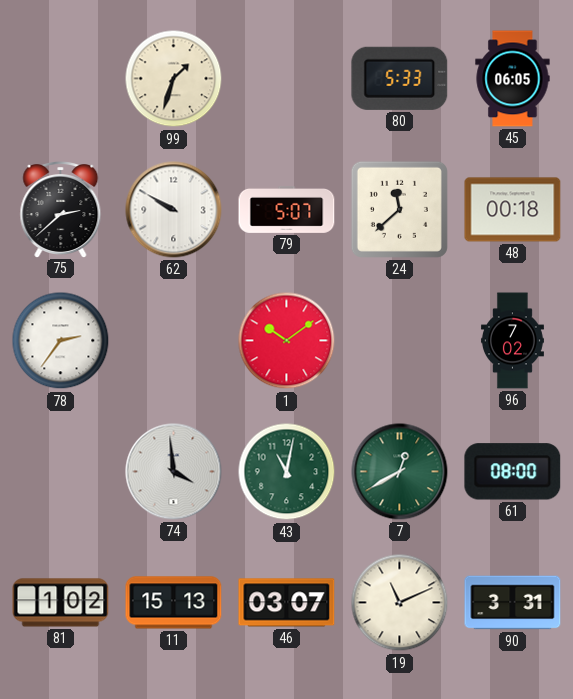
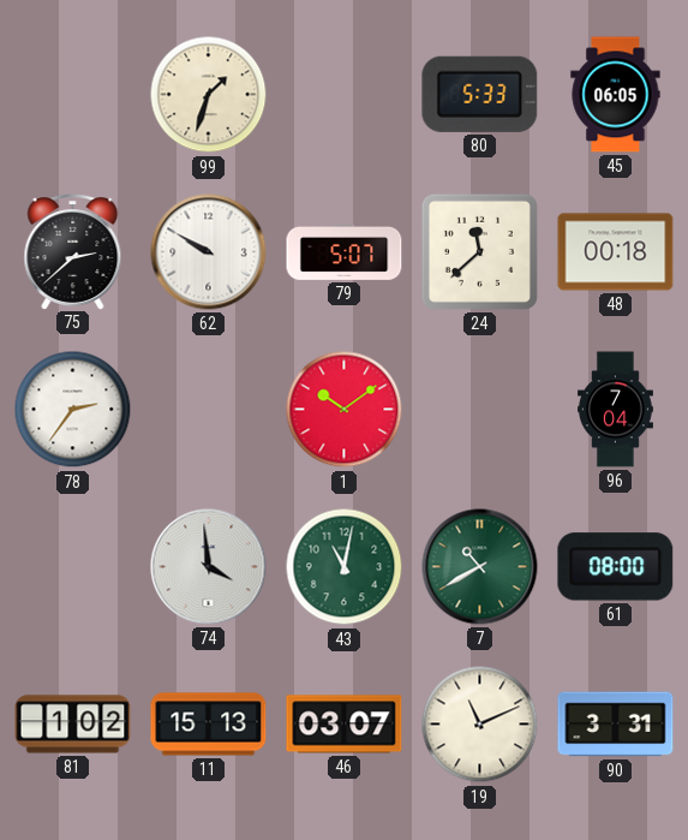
96: 7:02 -> 7:04 (615, 410)
7: 12:40 -> 10:40 (480, 567)
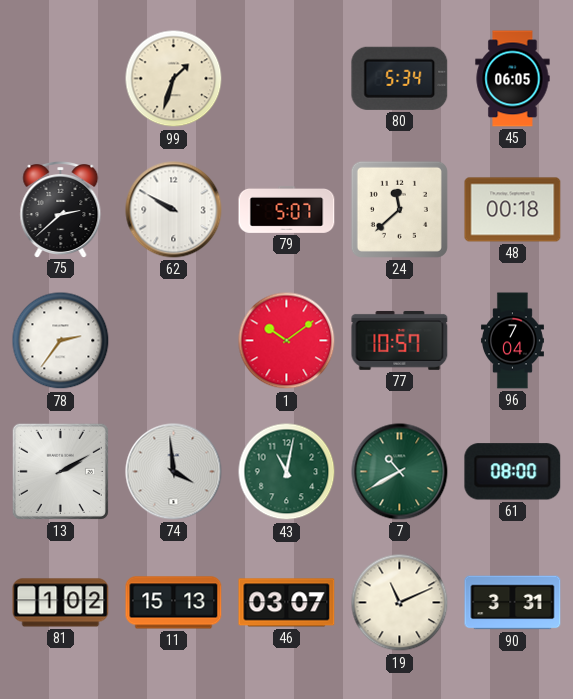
80: 5:33 -> 5:34 (400, 78)
77: none -> 10:57 (400, 340)
13: none -> 2:10 (60, 471)
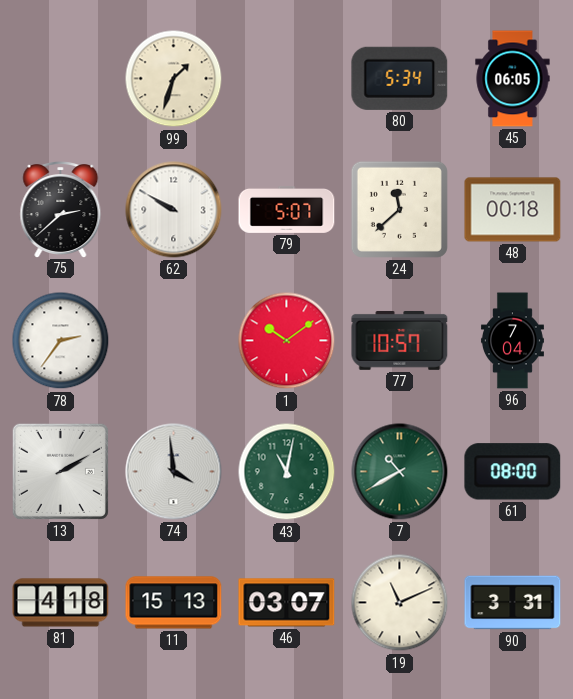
81: 1:02 -> 4:18 (61, 603)
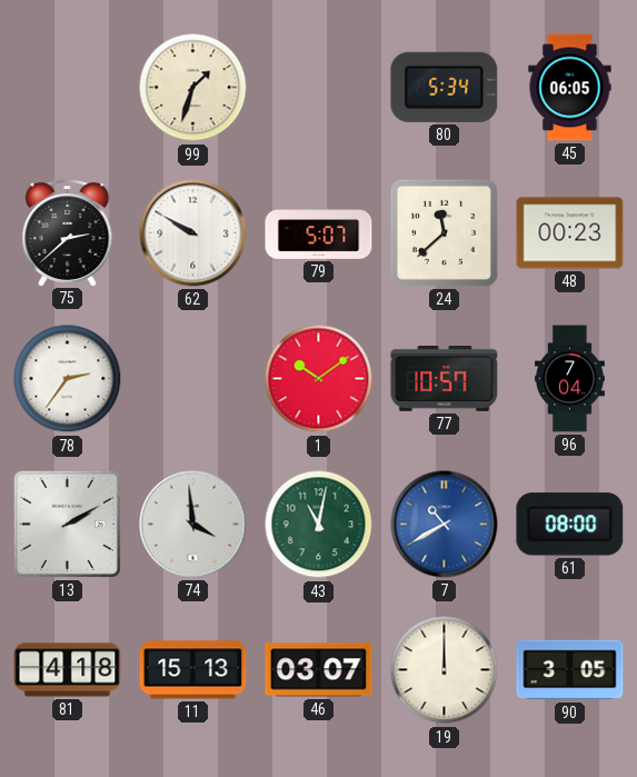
48: 00:18 -> 00:23 (570, 233)
7 dial: green -> blue (445, 525)
19: 11:11 -> 12:00 (445, 670)
90: 3:31 -> 3:05 (570, 670)
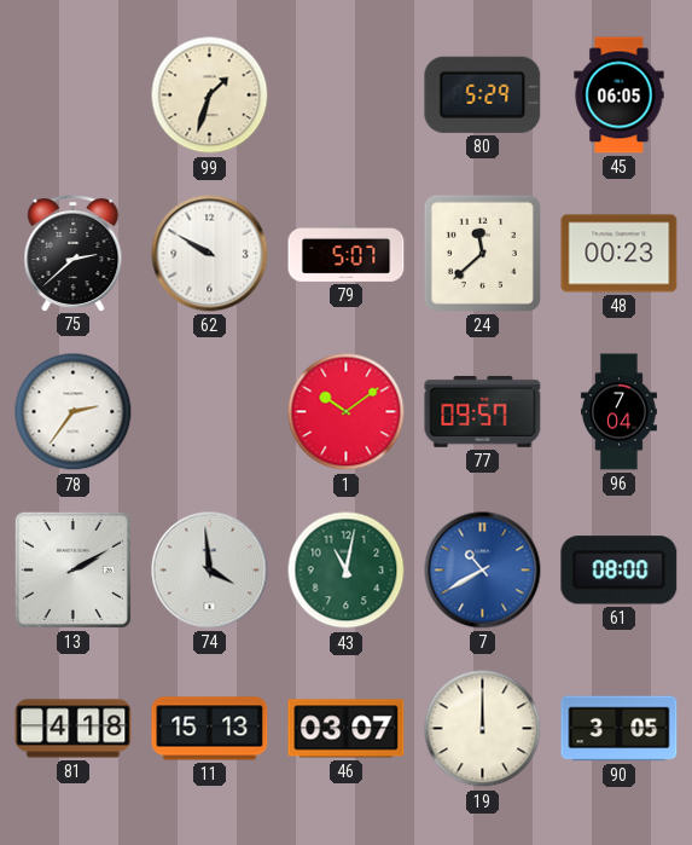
80: 5:34 -> 5:29 (483, 94)
77: 10:57 -> 09:57 (483, 411)
